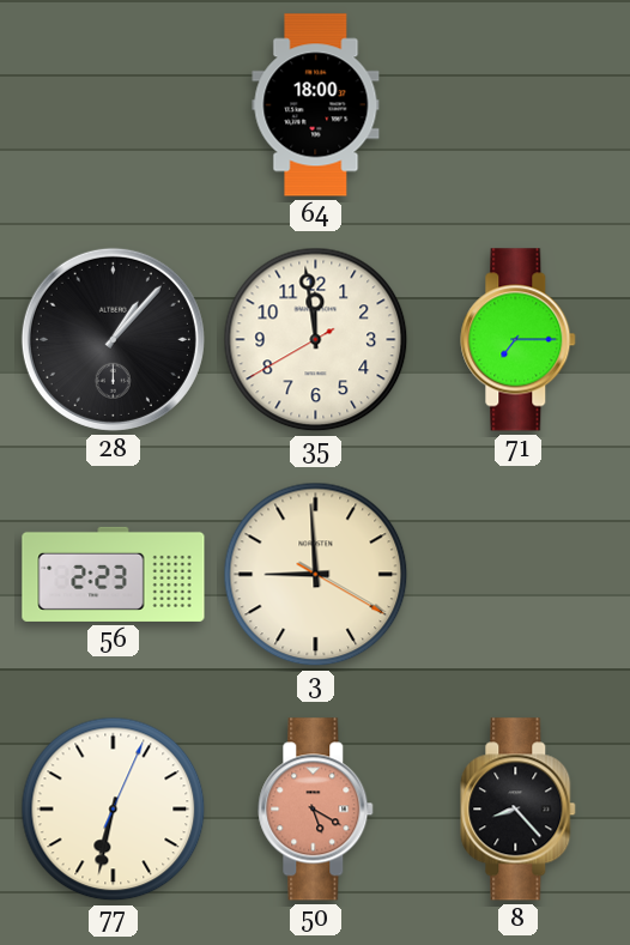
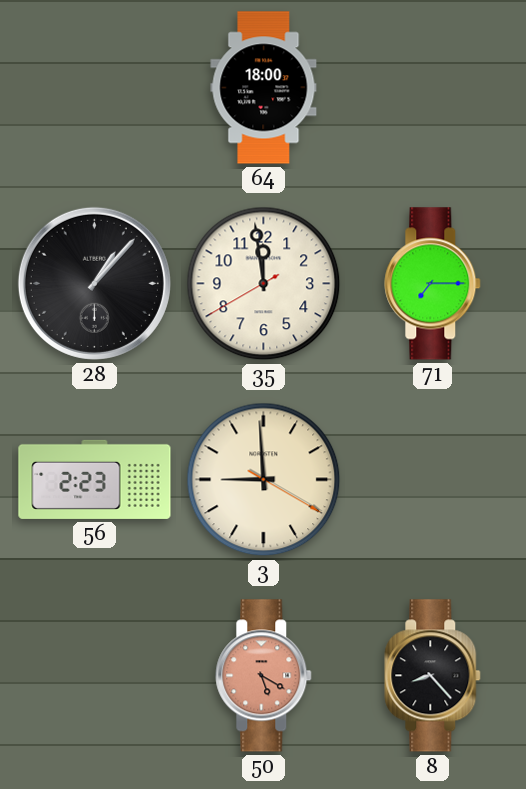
77: 6:32 -> none (114, 810)
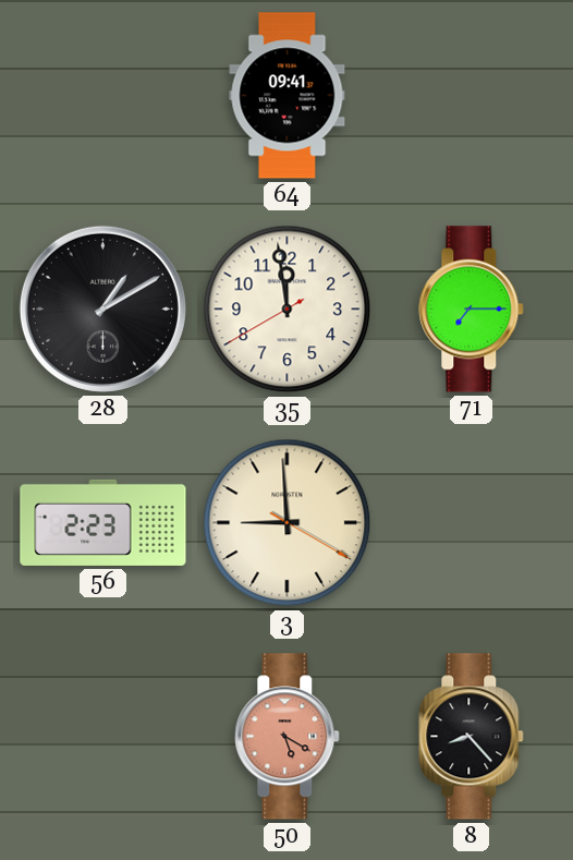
64: 18:00 -> 09:41 (288, 96)
28: 1:07 -> 1:10 (102, 308)
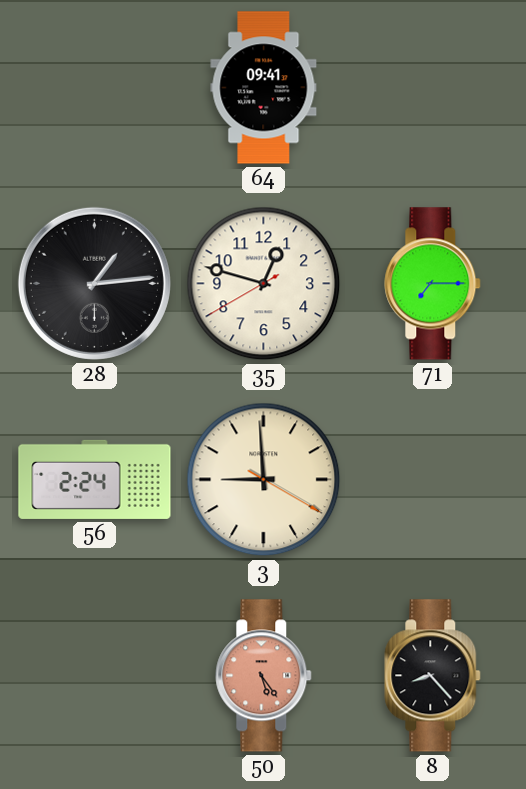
28: 1:10 -> 1:14 (94, 283)
35: 11:58 -> 12:47 (264, 284)
56: 2:23 -> 2:24 (95, 479)
50: 5:20 -> 5:24 (264, 676)
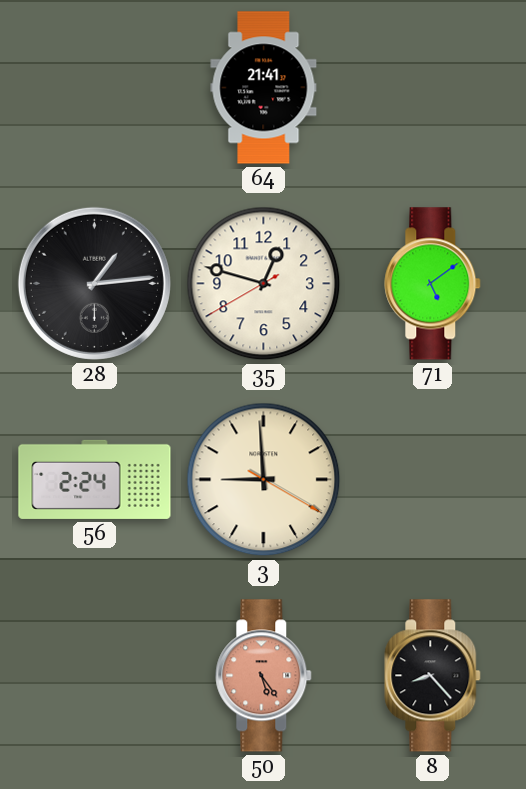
64: 09:41 -> 21:41 (264, 88)
71: 7:15 -> 5:09 (433, 284)
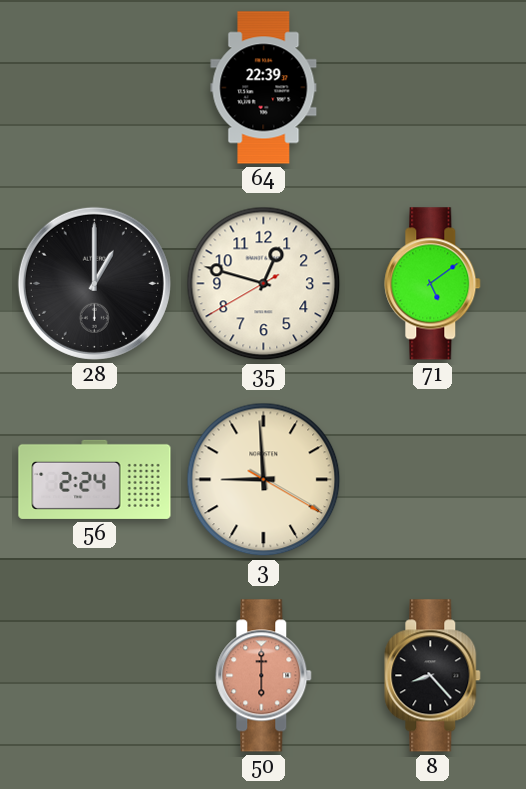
64: 21:41 -> 22:39 (264, 88)
28: 1:14 -> 1:00 (94, 283)
50: 5:24 -> 6:00 (264, 676)
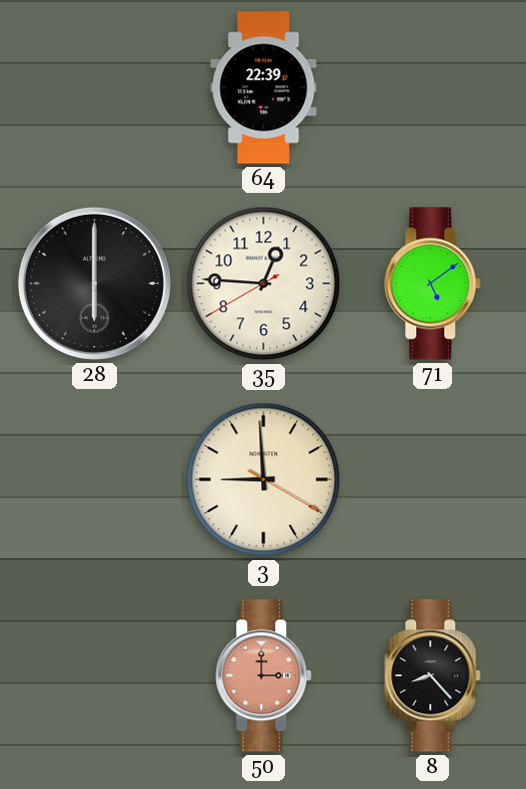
28: 1:00 -> 6:00 (94, 283)
35: 12:47 -> 12:45 (264, 284)
56: 2:24 -> none (95, 479)
50: 6:00 -> 3:00 (264, 676)
